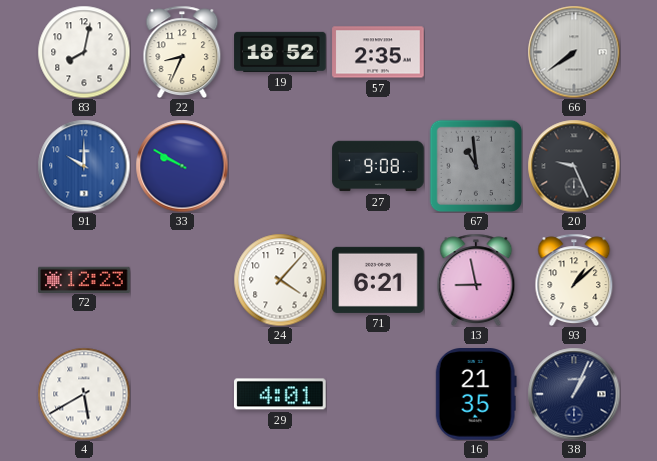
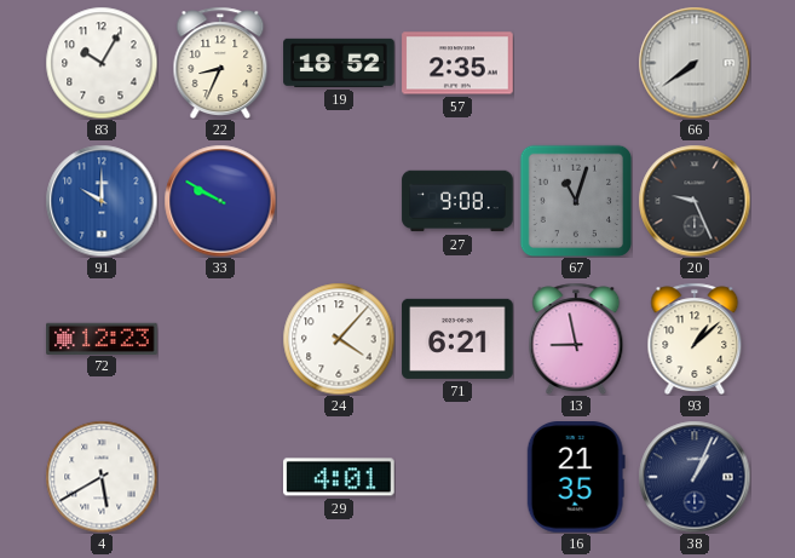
83: 8:02 -> 10:05 (102, 63)
67: 10:59 -> 11:03 (576, 201)
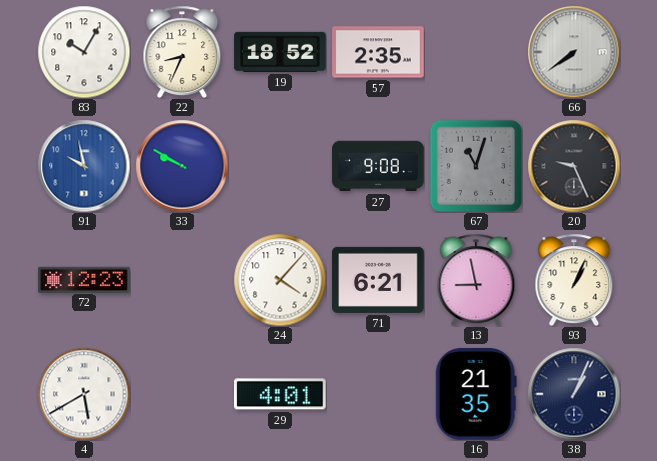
91: 10:00 -> 9:58 (84, 166)
93: 1:08 -> 1:04 (574, 279)
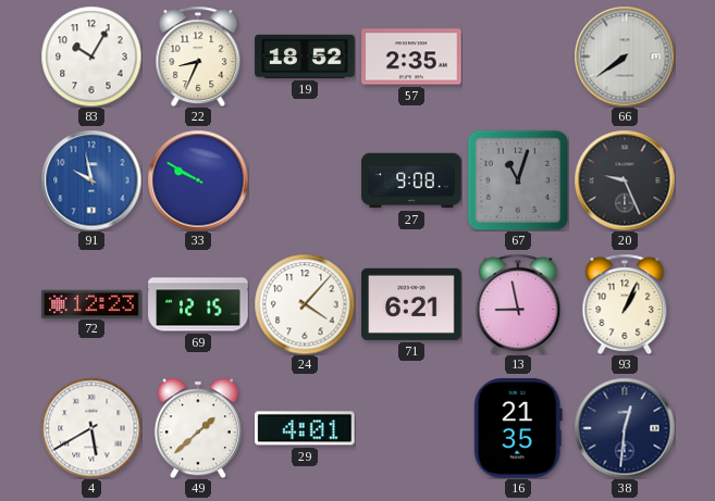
69: none -> 12:15 (198, 304)
49: none -> 1:38 (198, 428)
38: 1:04 -> 12:31 (625, 428)
